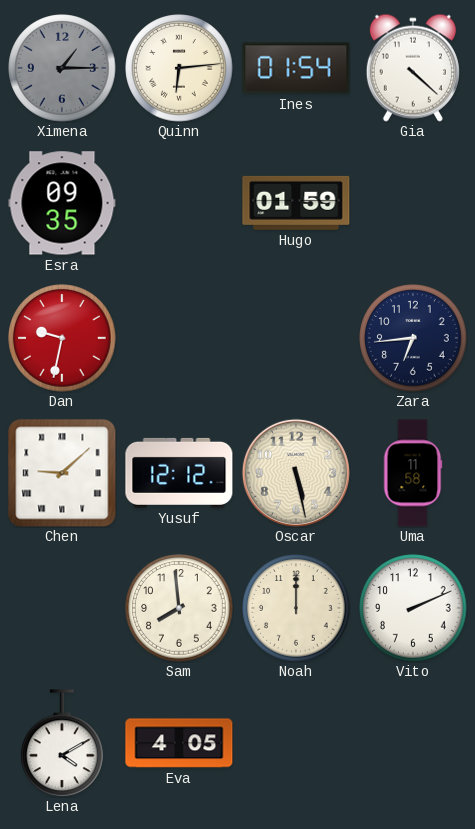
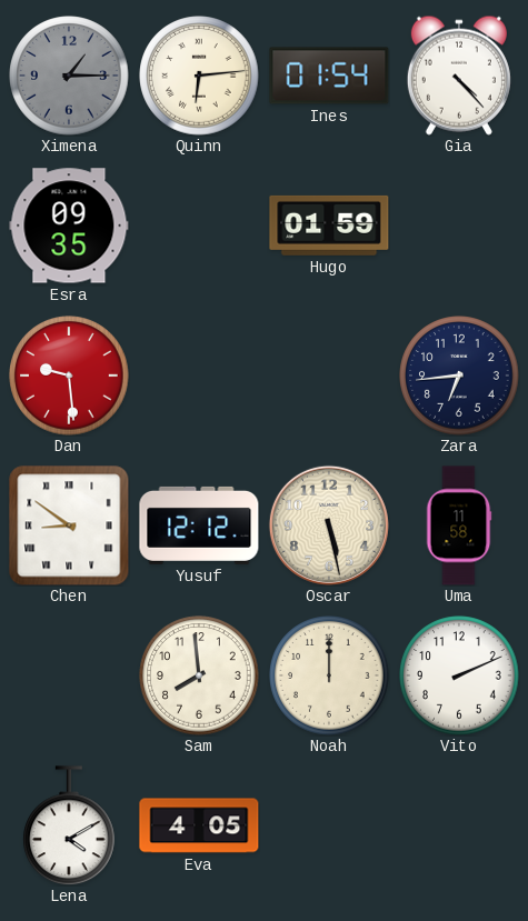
Gia: 4:22 -> 4:23 (459, 76)
Dan: 9:32 -> 9:29 (69, 376)
Chen: 9:08 -> 8:51 (69, 525)
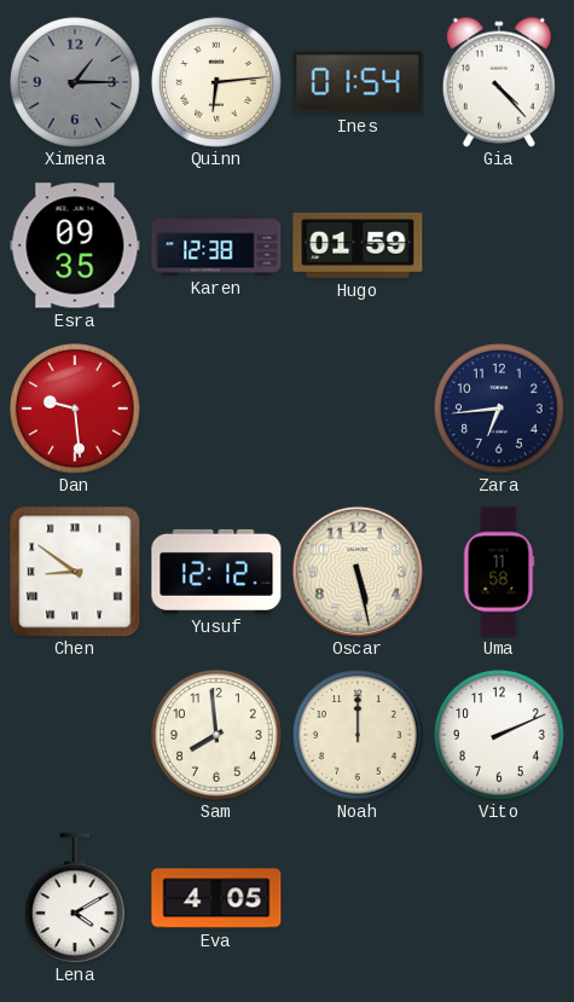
Karen: none -> 12:38 (216, 245)
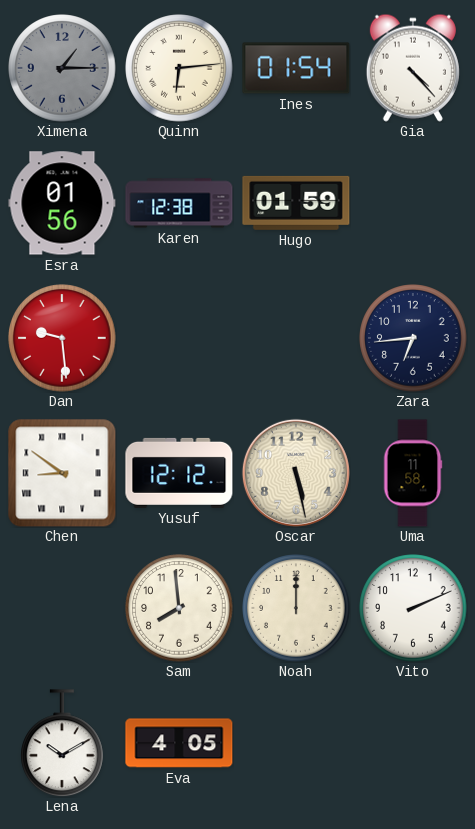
Esra: 09:35 -> 01:56 (62, 203)
Lena: 4:10 -> 10:10 (63, 743)
